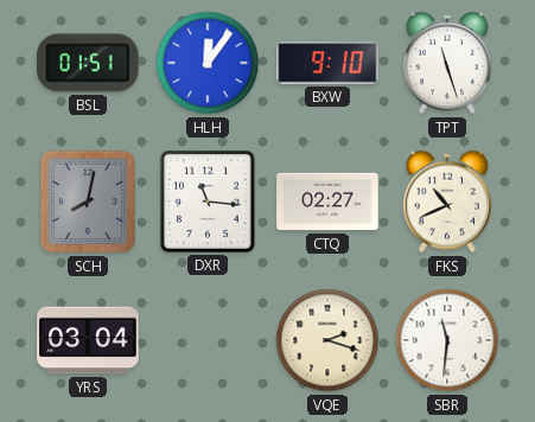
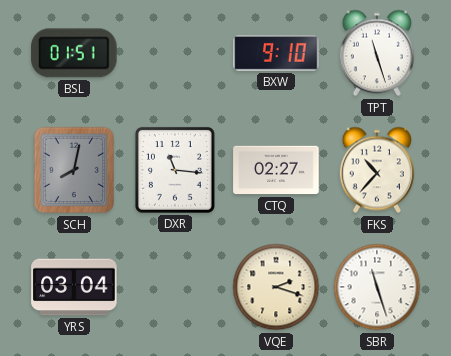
HLH: 12:06 -> none (208, 63)
FKS: 10:41 -> 10:37 (377, 170)
SBR: 11:31 -> 11:27 (377, 287)
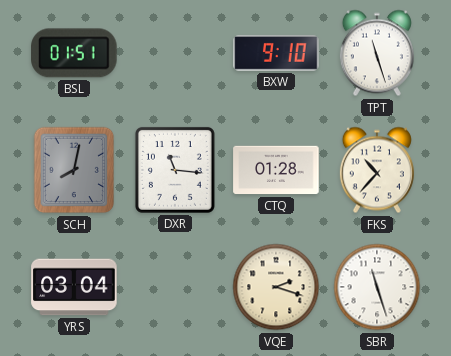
CTQ: 02:27 -> 01:28 (276, 170)
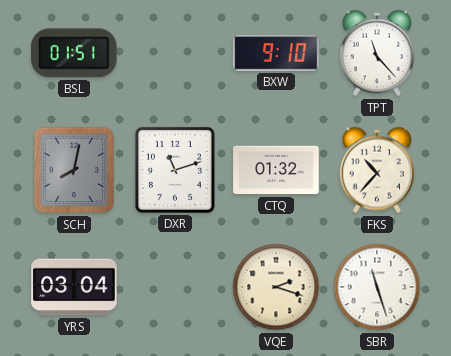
TPT: 11:27 -> 11:23 (377, 53)
DXR: 11:16 -> 11:12 (175, 170)
CTQ: 01:28 -> 01:32 (276, 170)
